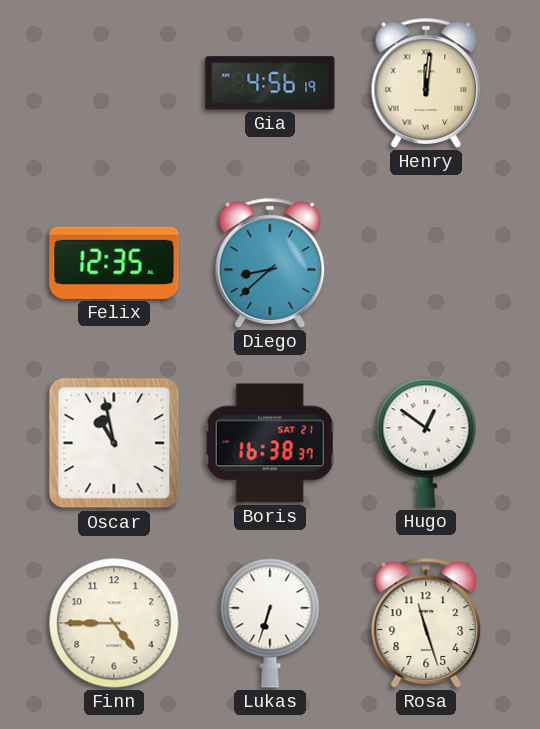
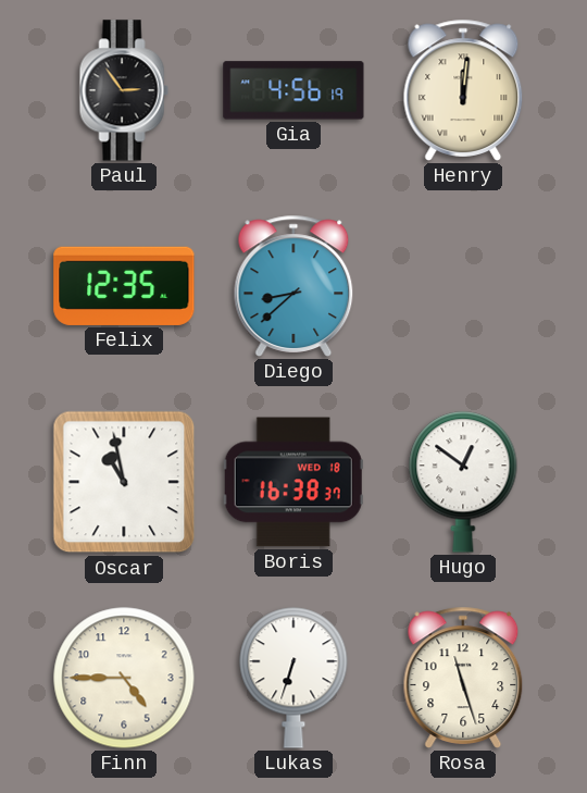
Paul: none -> 2:54 (124, 90)
Boris date: SAT 21 -> WED 18 (293, 482)
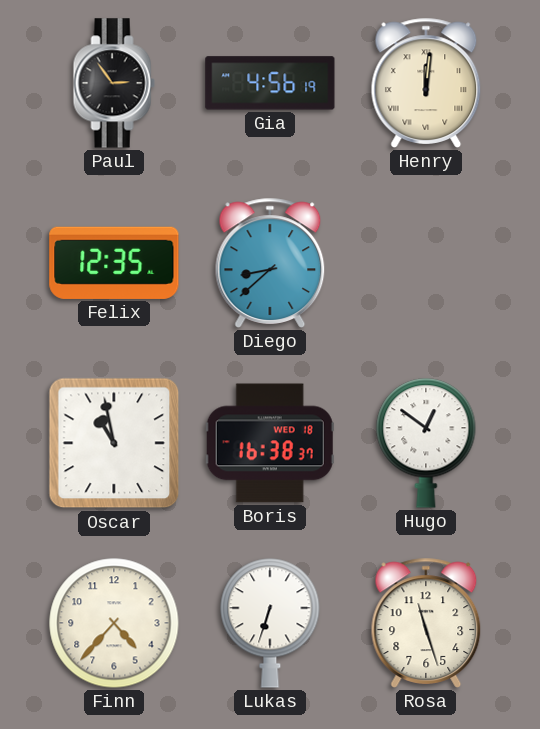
Finn: 4:45 -> 4:37 (114, 623)
